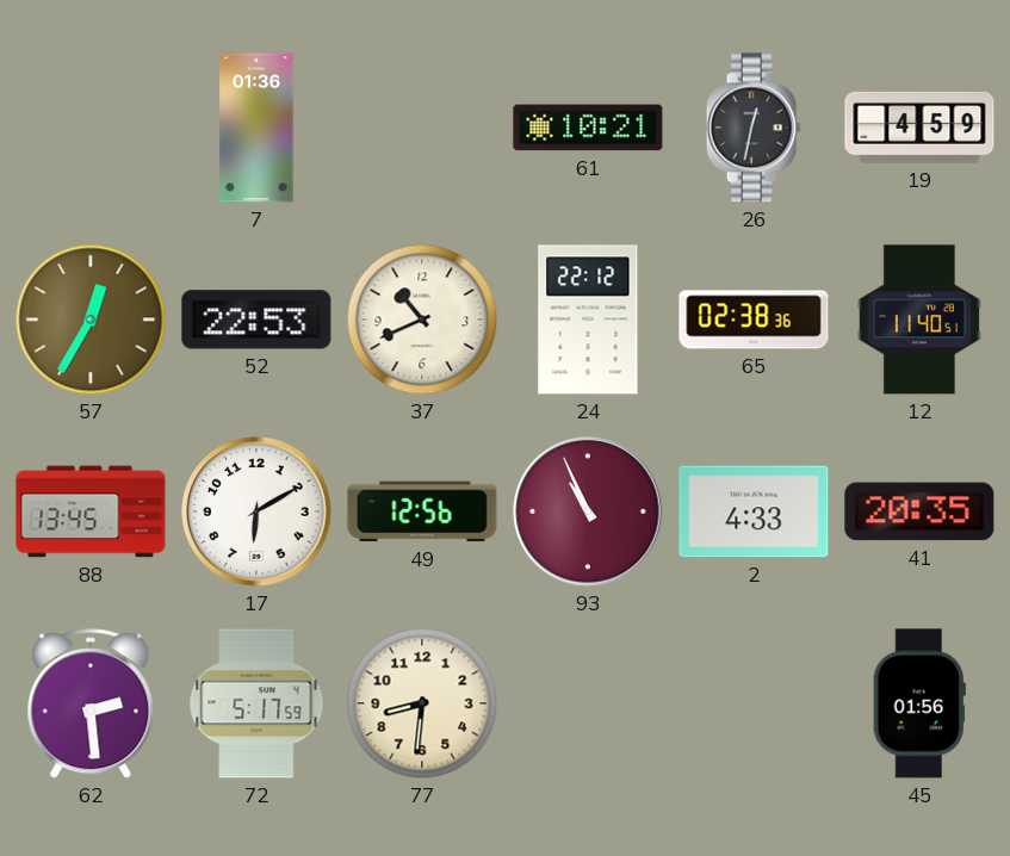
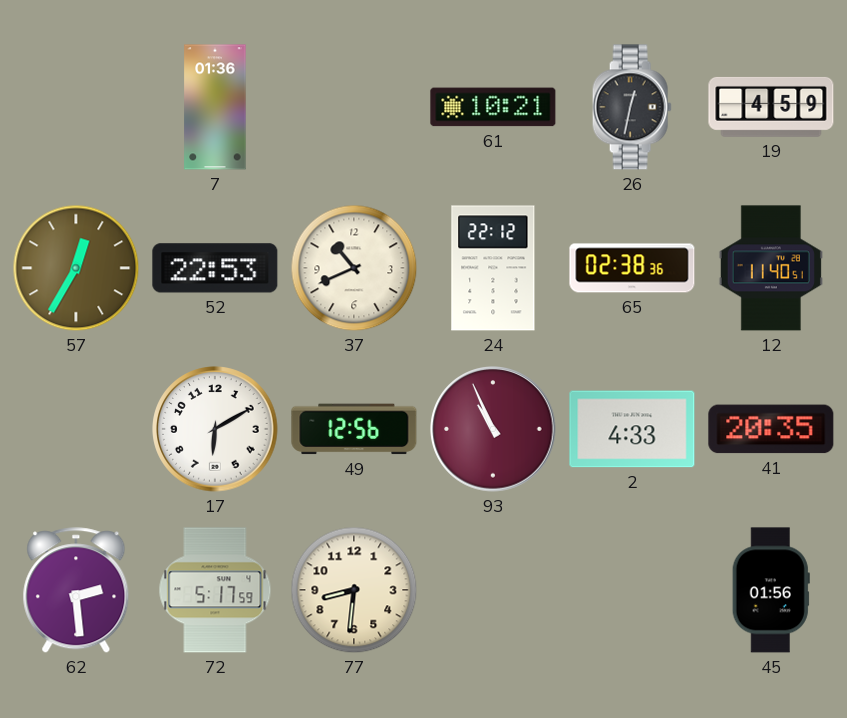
88: 13:45 -> none (91, 511)
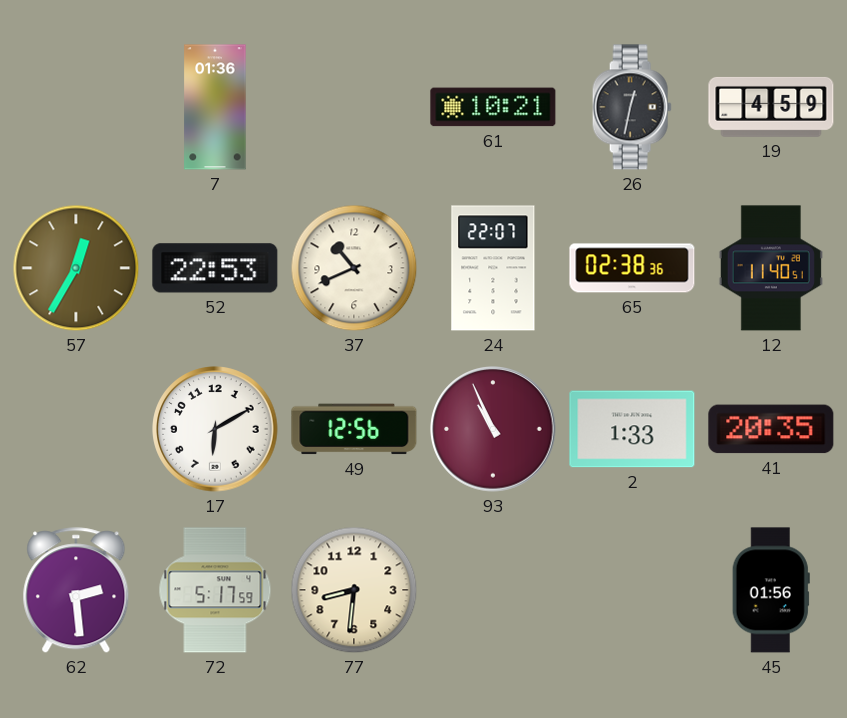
24: 22:12 -> 22:07 (493, 268)
2: 4:33 -> 1:33 (632, 429)
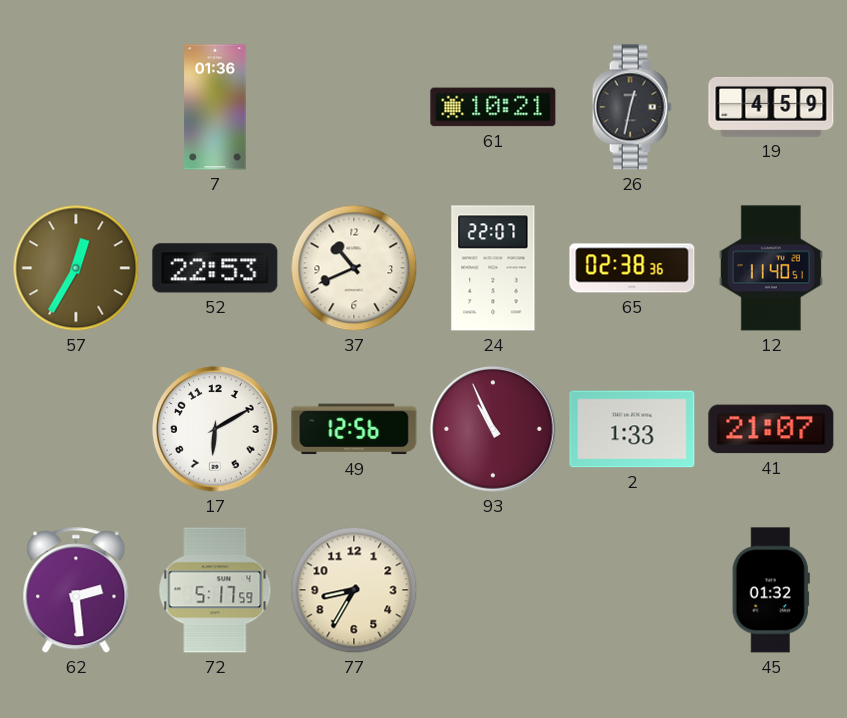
41: 20:35 -> 21:07 (771, 429)
77: 8:31 -> 8:35 (354, 590)
45: 01:56 -> 01:32 (771, 590)
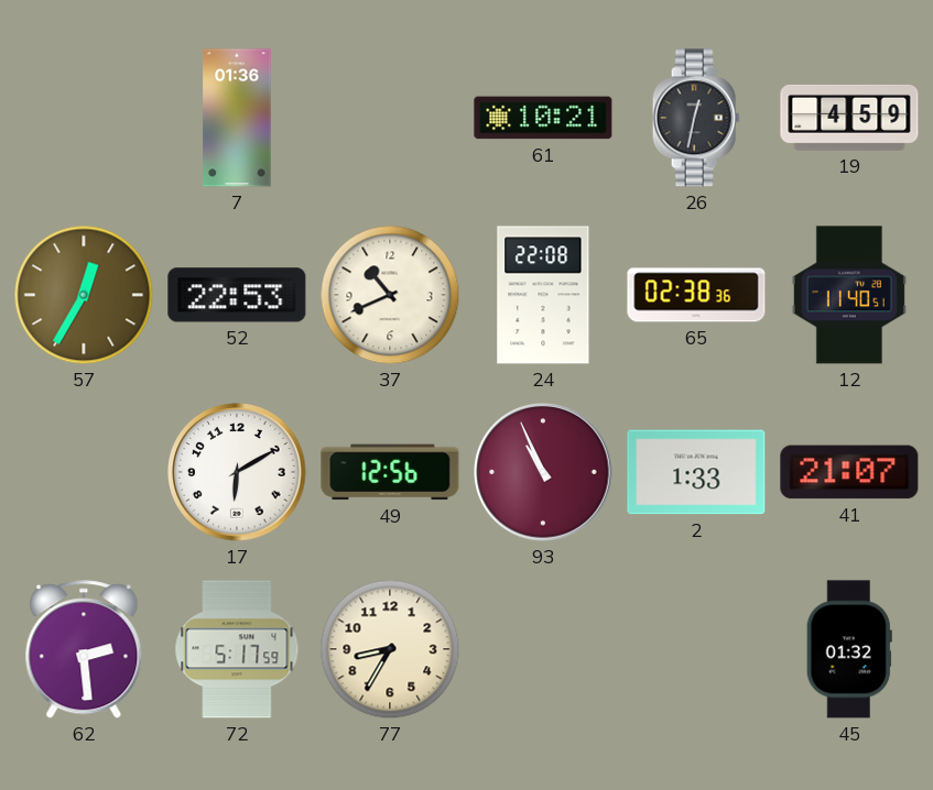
24: 22:07 -> 22:08 (543, 295)
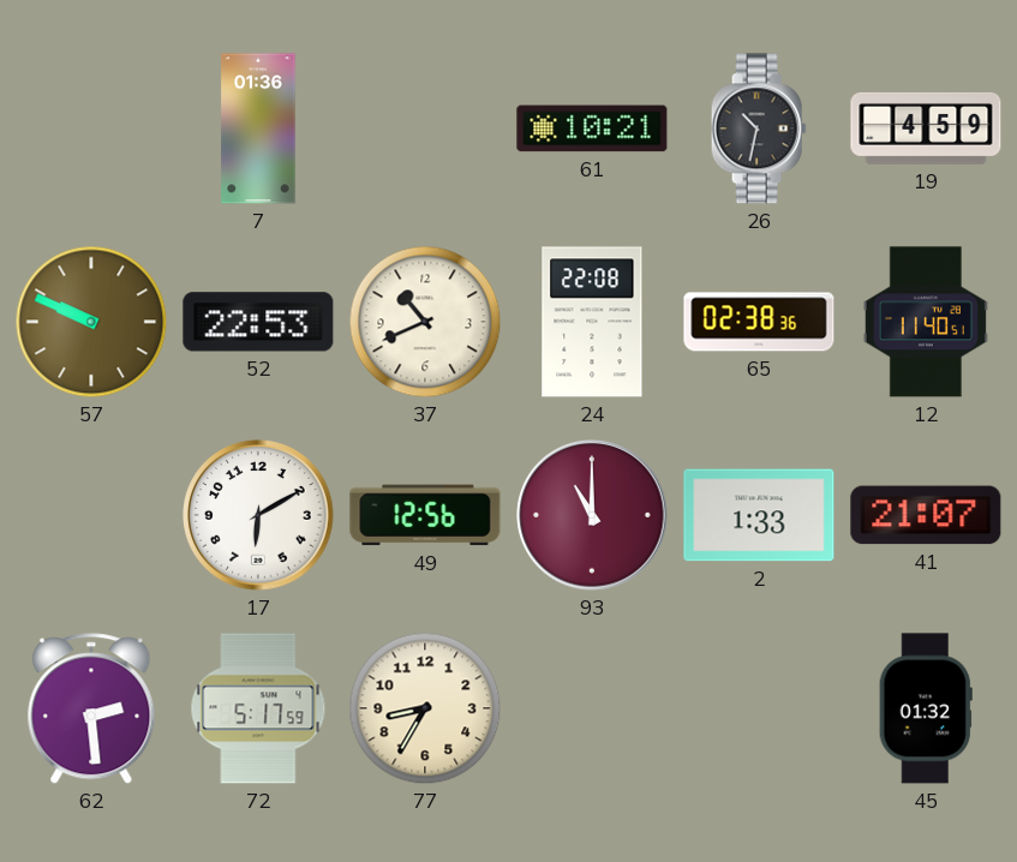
26: 12:32 -> 10:32 (759, 128)
57: 12:35 -> 9:49 (91, 322)
93: 10:56 -> 11:00 (592, 515)
